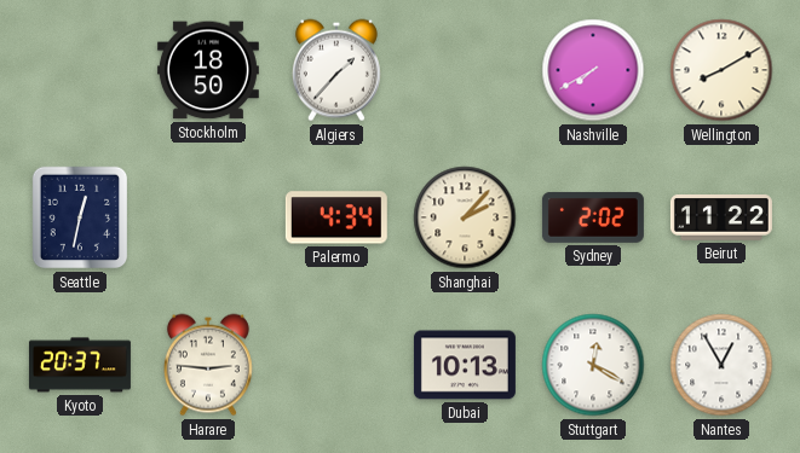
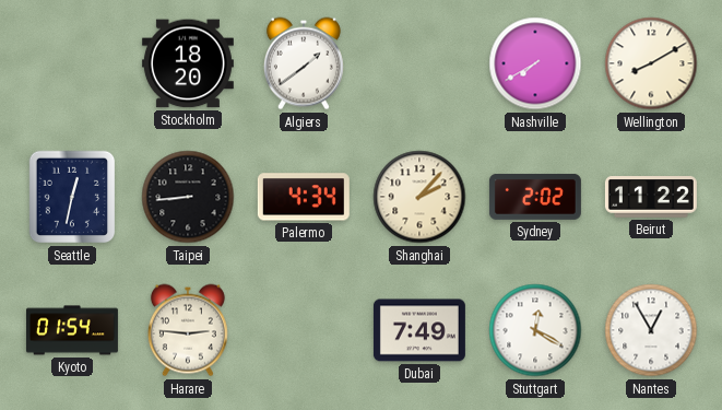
Stockholm: 18:50 -> 18:20 (188, 63)
Algiers: 1:37 -> 1:39 (304, 63)
Taipei: none -> 8:44 (188, 197)
Kyoto: 20:37 -> 01:54 (72, 330)
Dubai: 10:13 -> 7:49 (419, 330)
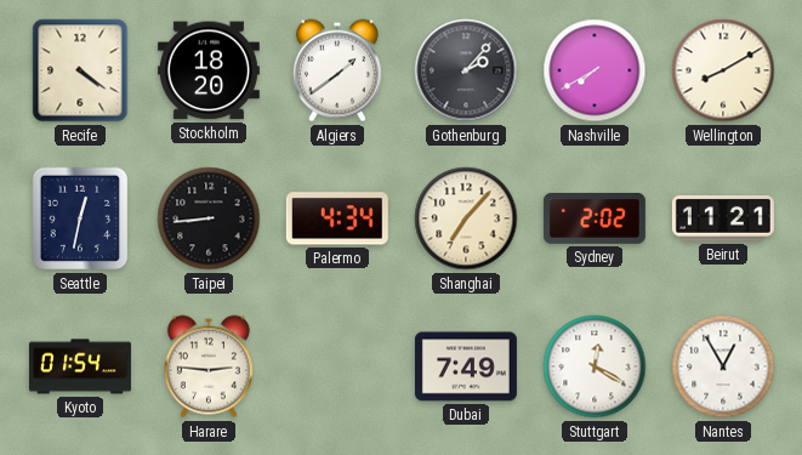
Recife: none -> 4:21 (80, 70)
Gothenburg: none -> 2:07 (466, 70)
Shanghai: 2:07 -> 7:07 (466, 218)
Beirut: 11:22 -> 11:21 (723, 218)
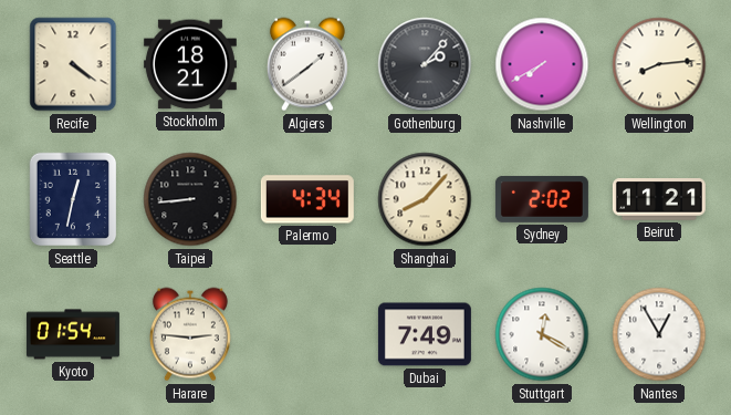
Stockholm: 18:20 -> 18:21 (190, 64)
Wellington: 8:10 -> 8:14 (659, 64)
Shanghai: 7:07 -> 8:07 (425, 199)
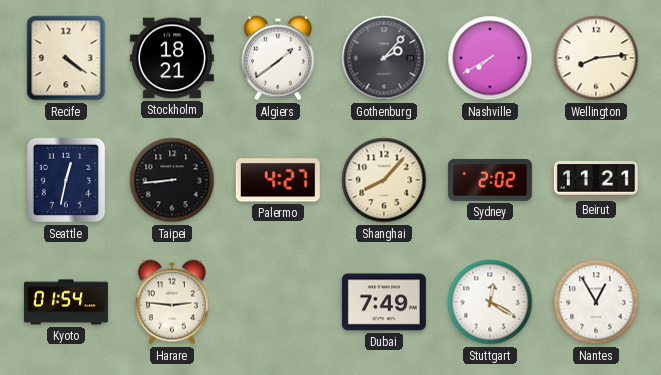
Palermo: 4:34 -> 4:27 (278, 180)
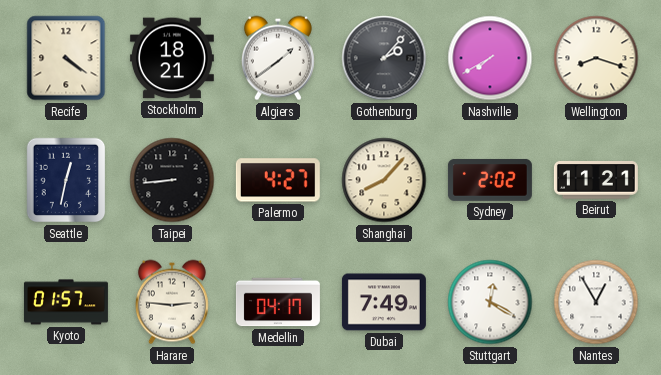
Wellington: 8:14 -> 8:18 (596, 58)
Kyoto: 01:54 -> 01:57 (66, 302)
Medellin: none -> 04:17 (278, 302)
